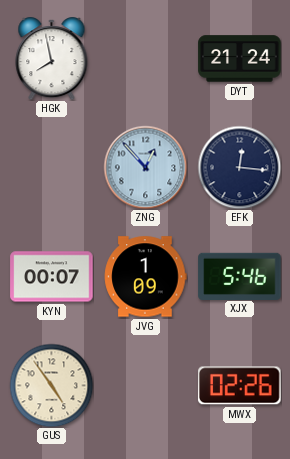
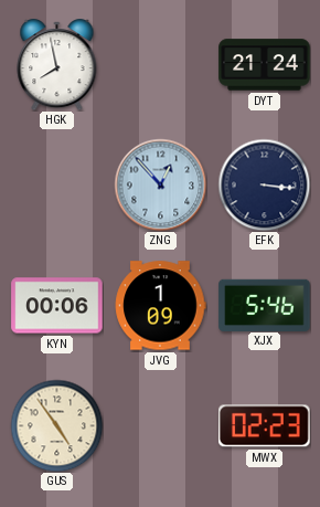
EFK: 12:16 -> 3:16 (264, 184)
KYN: 00:07 -> 00:06 (57, 306)
MWX: 02:26 -> 02:23 (265, 426)
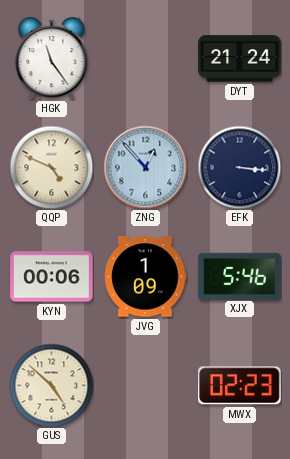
HGK: 7:58 -> 11:24 (52, 59)
QQP: none -> 4:49 (51, 167)
GUS: 4:54 -> 4:52 (51, 385)
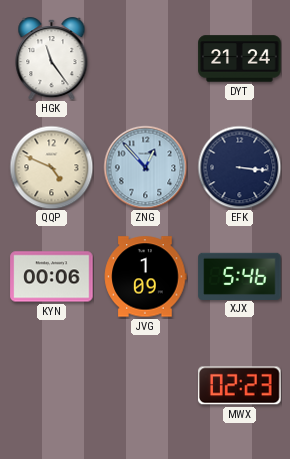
GUS: 4:52 -> none (51, 385)
